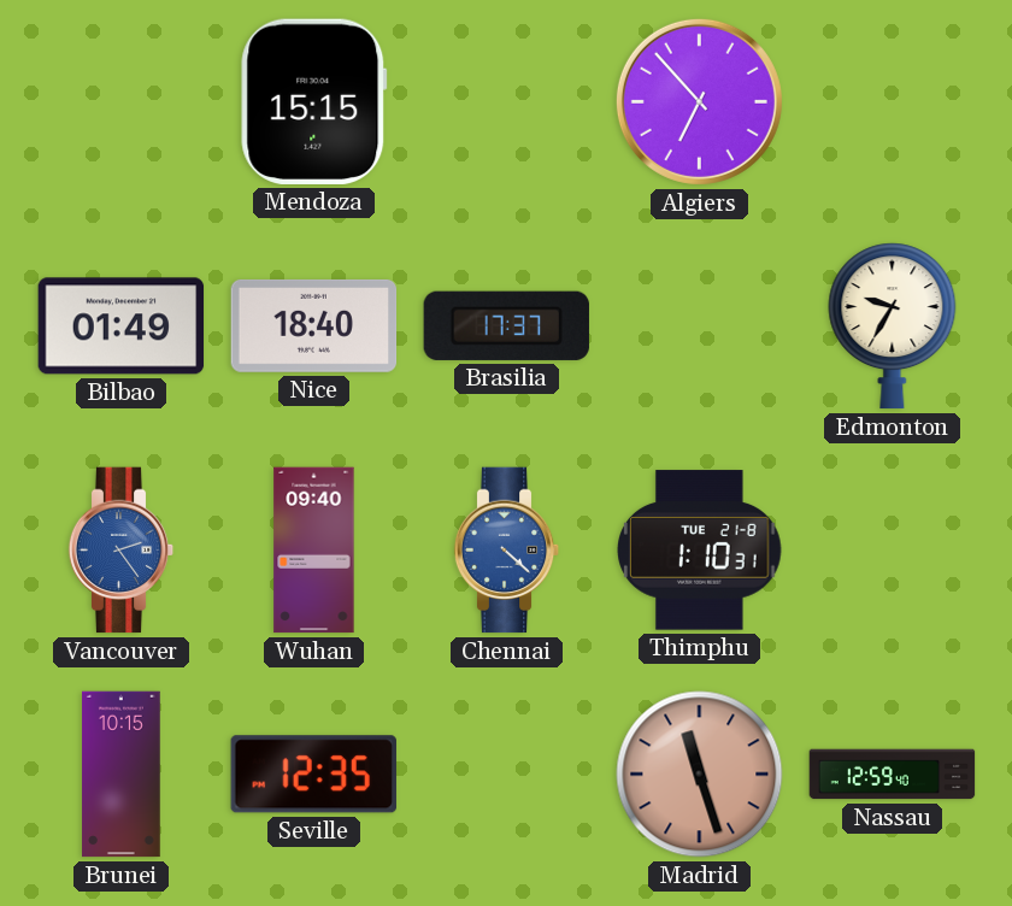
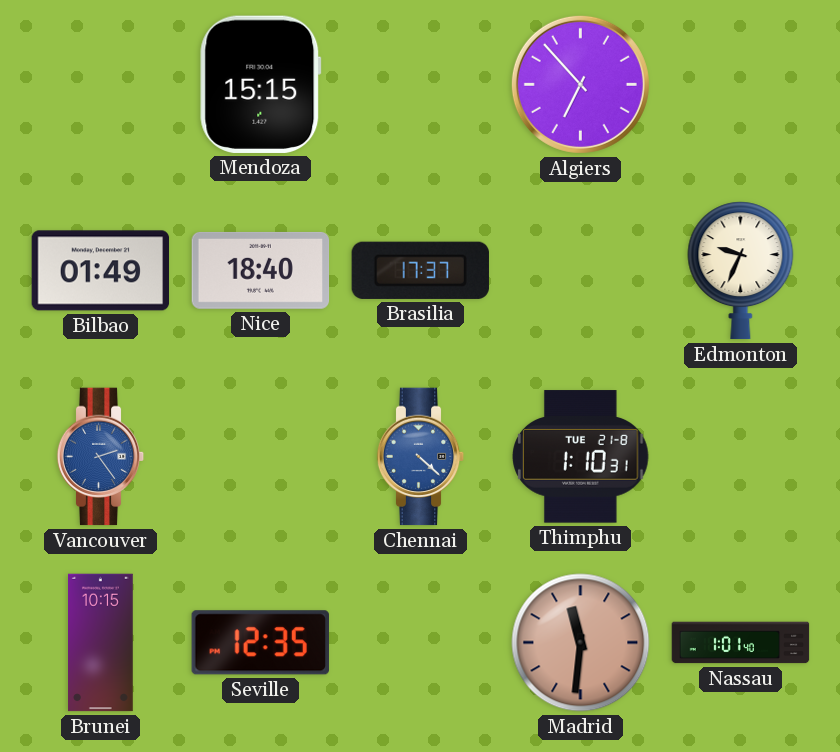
Edmonton: 9:35 -> 9:34 (741, 271)
Wuhan: 09:40 -> none (314, 551)
Madrid: 11:27 -> 11:31 (581, 643)
Nassau: 12:59 -> 1:01 (741, 643)
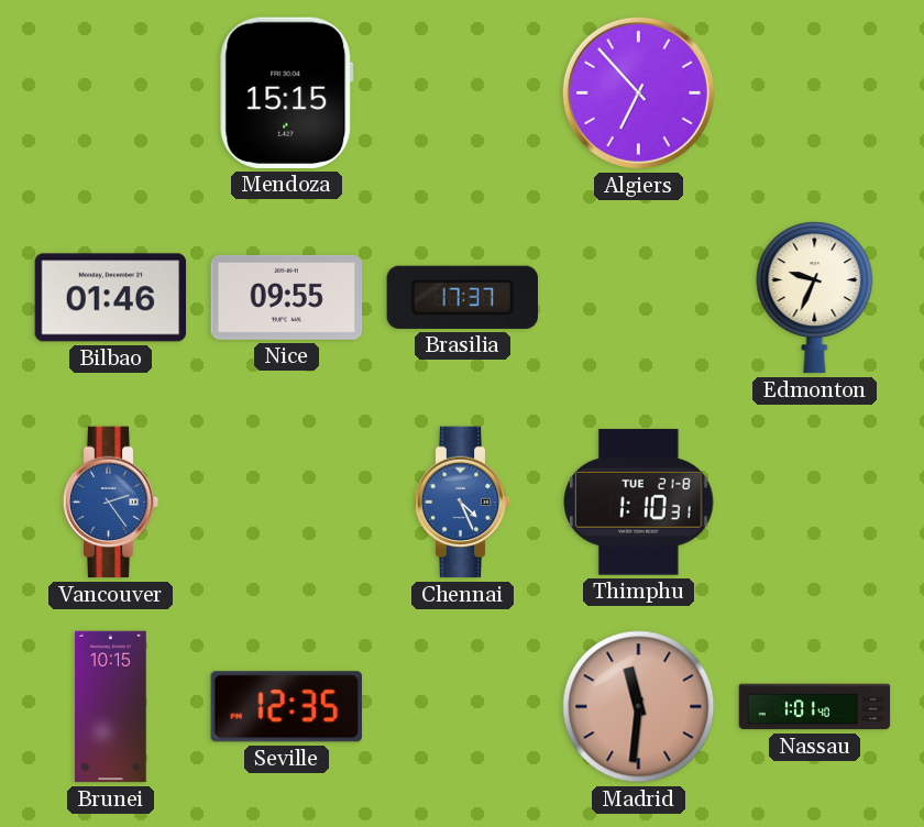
Bilbao: 01:49 -> 01:46 (111, 298)
Nice: 18:40 -> 09:55 (287, 297)
Chennai: 4:22 -> 4:26 (463, 503)
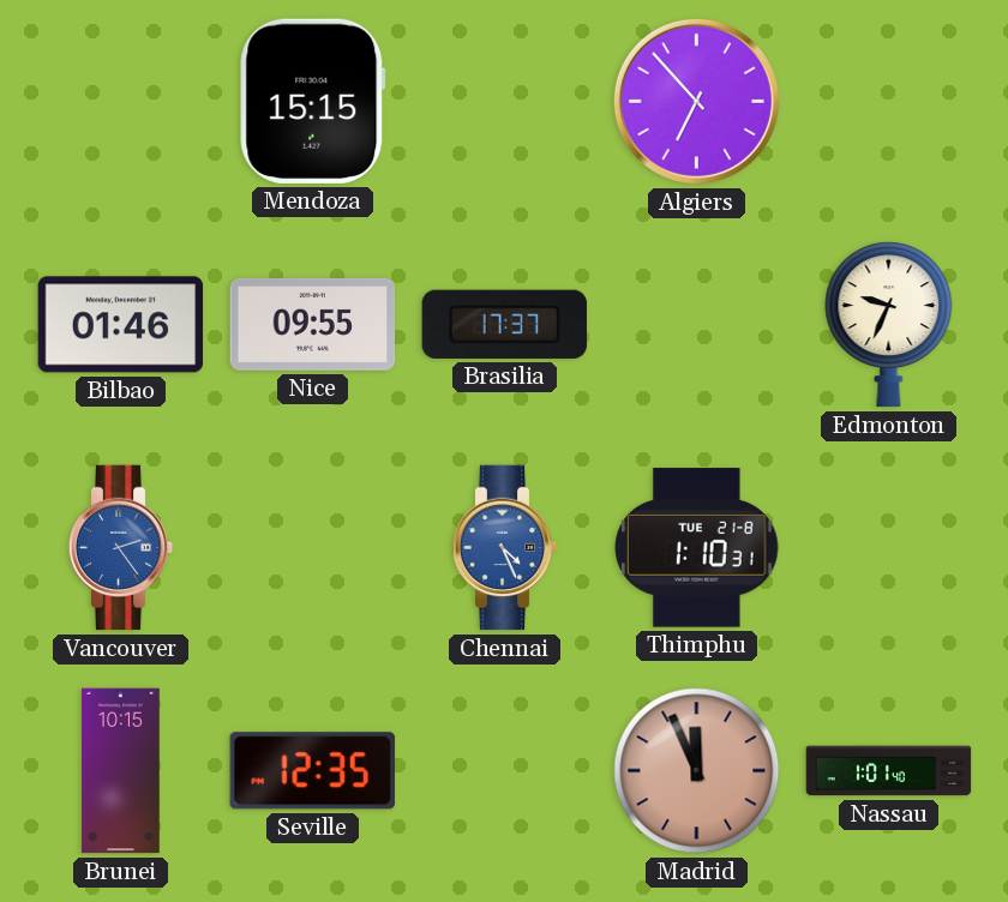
Madrid: 11:31 -> 11:56 (697, 771)
